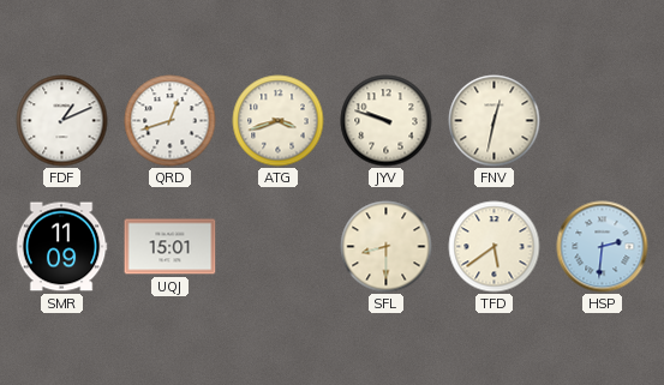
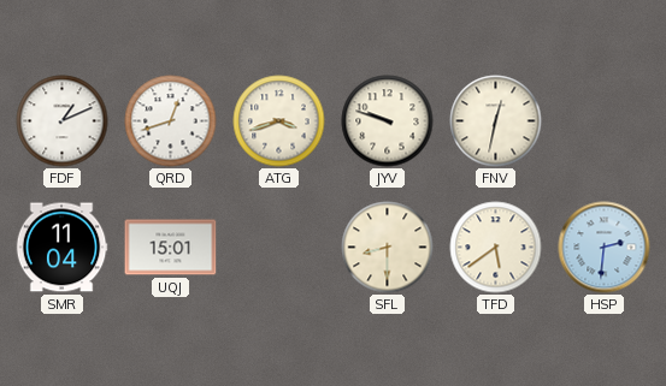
SMR: 11:09 -> 11:04 (61, 248)
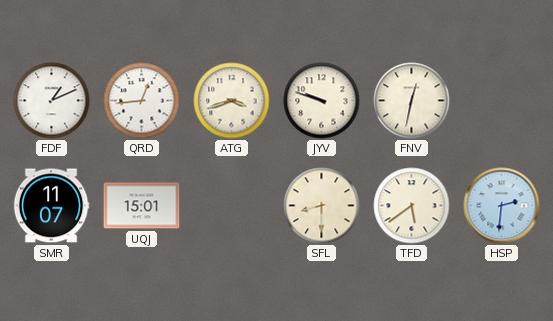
QRD: 12:42 -> 12:44 (142, 101)
SMR: 11:04 -> 11:07 (51, 206)
